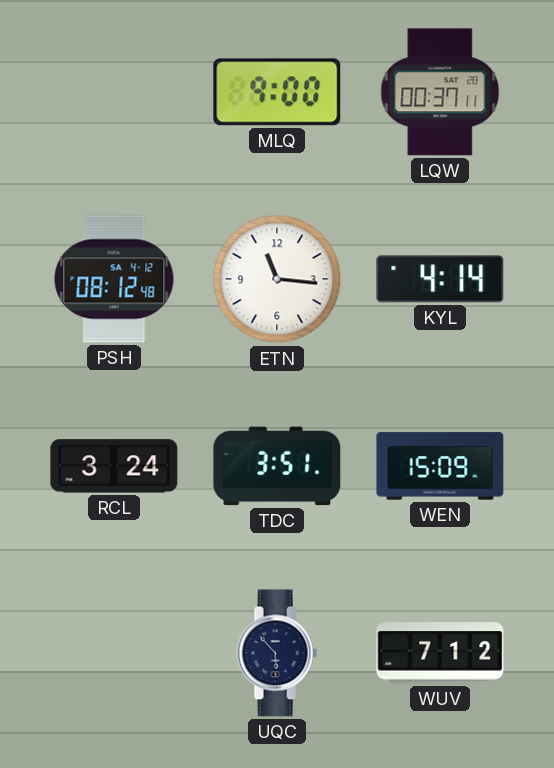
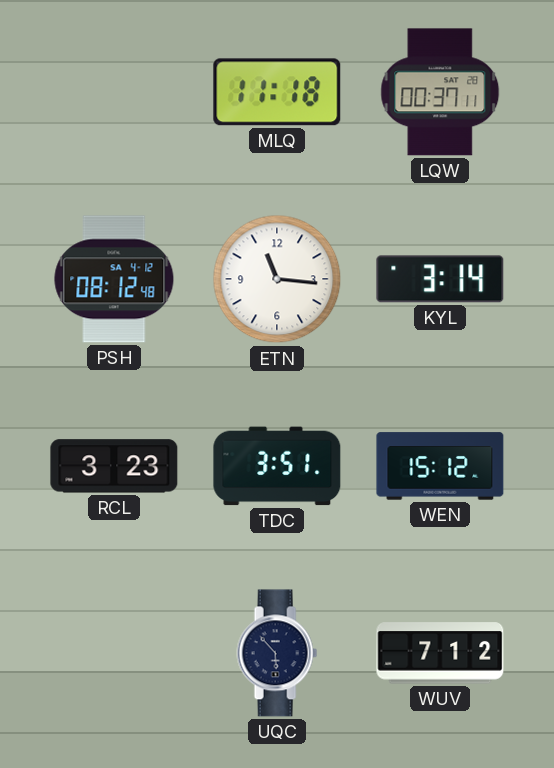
MLQ: 9:00 -> 11:18 (277, 92)
KYL: 4:14 -> 3:14 (440, 279)
RCL: 3:24 -> 3:23 (114, 466)
WEN: 15:09 -> 15:12 (440, 466)
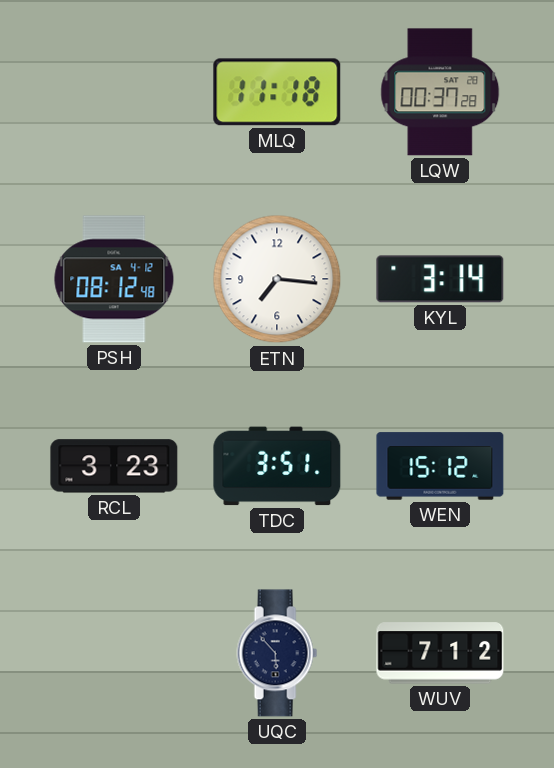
LQW: 00:37:11 -> 00:37:28 (440, 92)
ETN: 11:16 -> 7:16 (277, 279)
